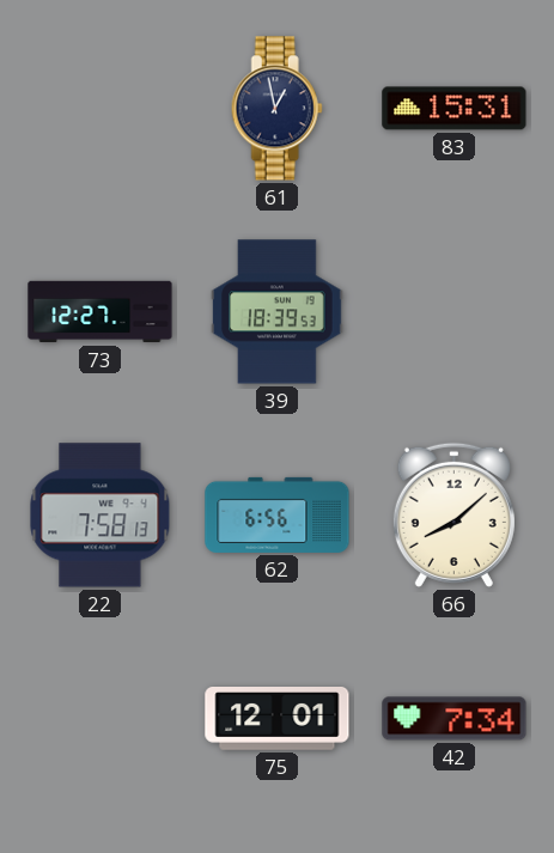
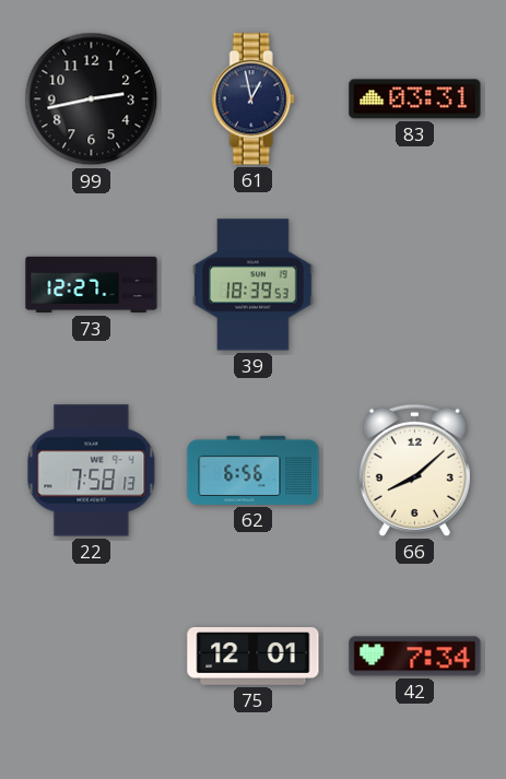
99: none -> 2:43 (92, 99)
83: 15:31 -> 03:31 (415, 99)
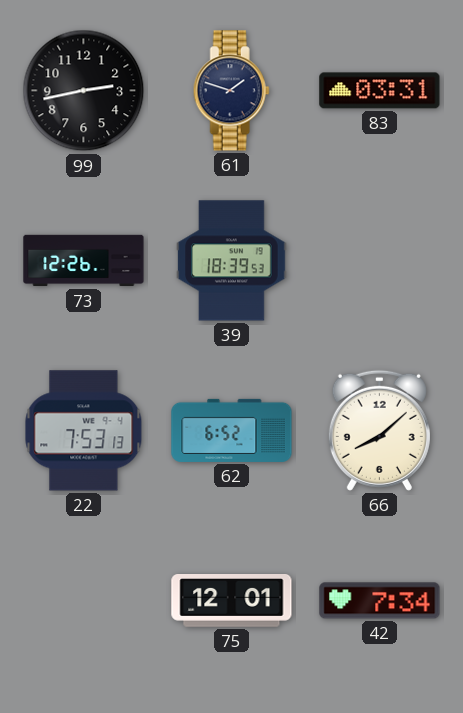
61: 12:58 -> 1:48 (231, 91)
73: 12:27 -> 12:26 (84, 261)
22: 7:58 -> 7:53 (84, 431)
62: 6:56 -> 6:52 (232, 430)
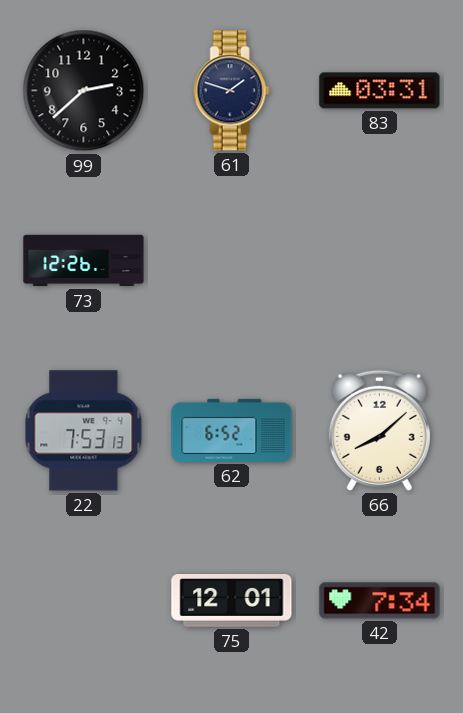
99: 2:43 -> 2:38 (84, 91)
39: 18:39 -> none (232, 261)
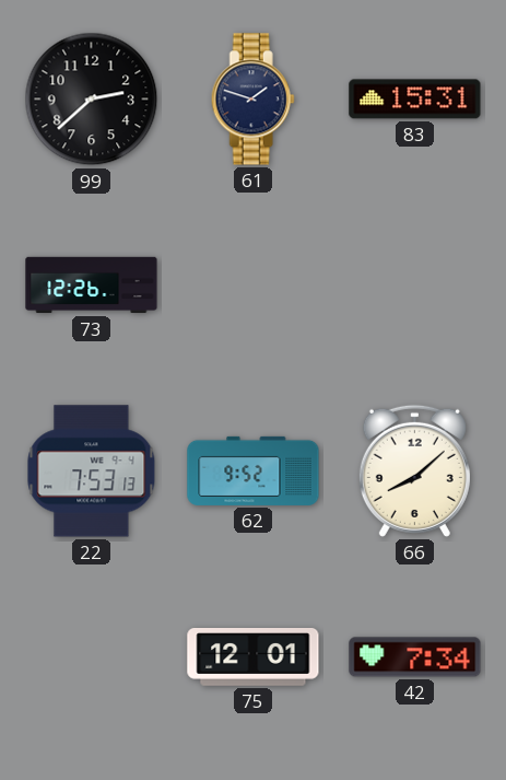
83: 03:31 -> 15:31 (415, 100)
62: 6:52 -> 9:52 (254, 470)
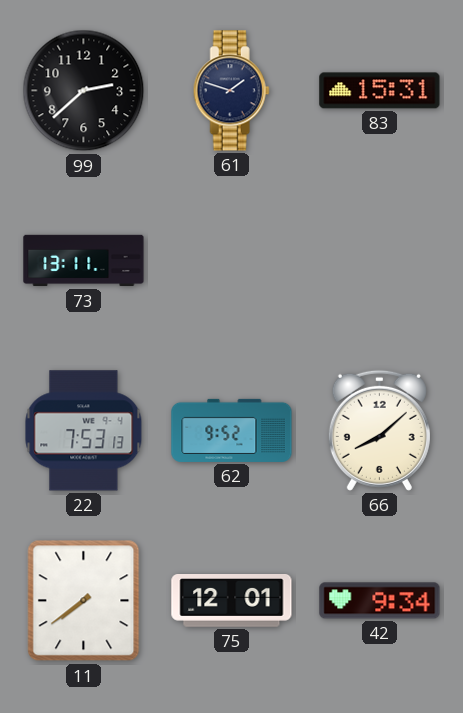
73: 12:26 -> 13:11 (84, 261)
11: none -> 7:39 (84, 601)
42: 7:34 -> 9:34 (380, 601)
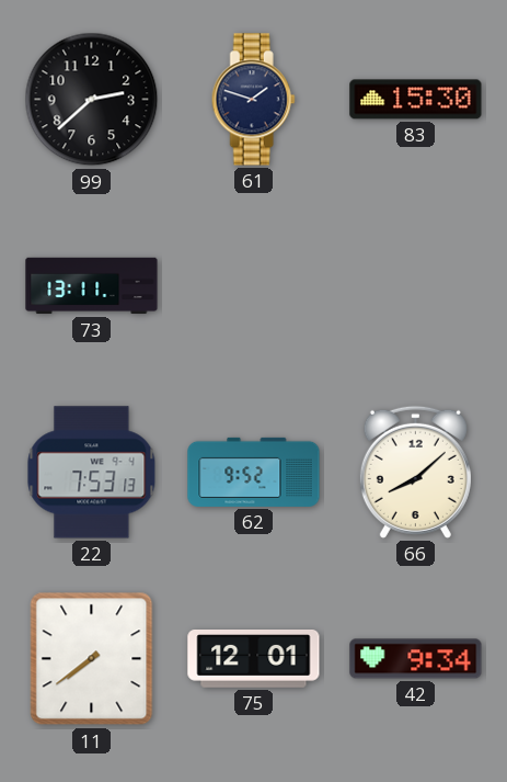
83: 15:31 -> 15:30 (416, 100)
